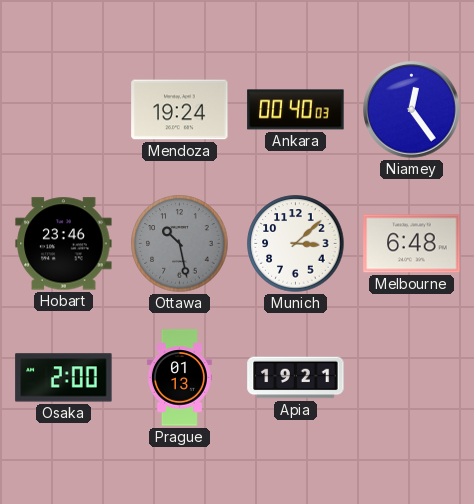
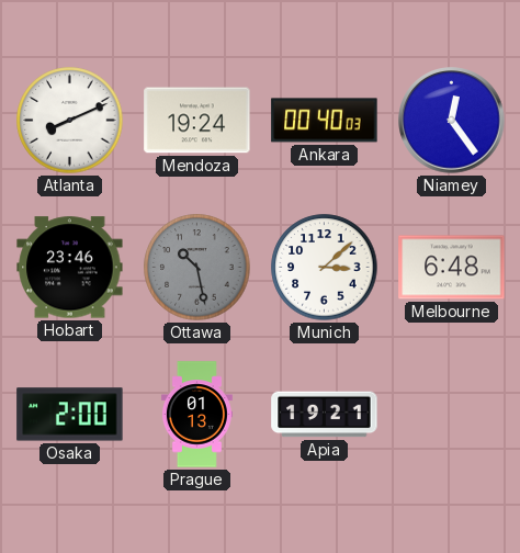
Atlanta: none -> 8:11 (70, 121)
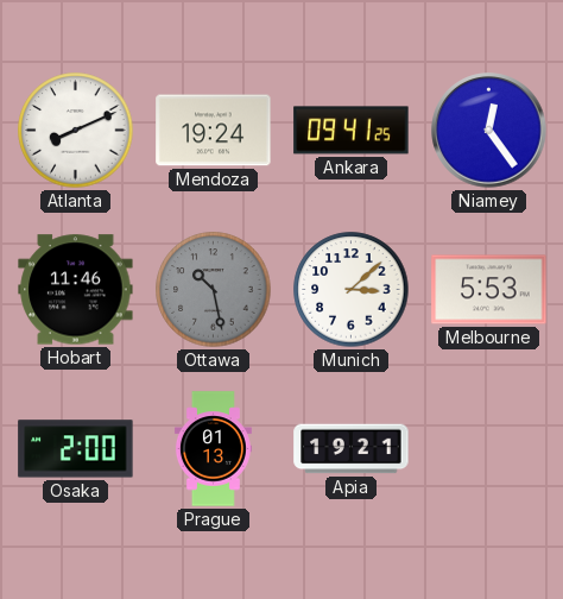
Ankara: 00:40 -> 09:41 (352, 131)
Hobart: 23:46 -> 11:46 (76, 290)
Melbourne: 6:48 -> 5:53 (489, 290)
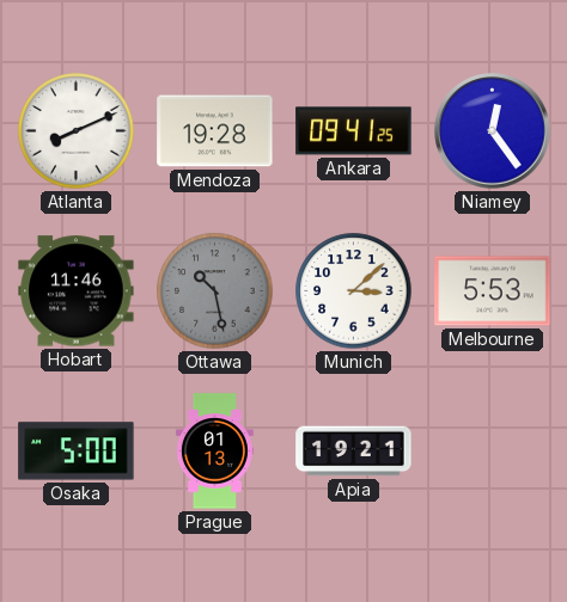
Mendoza: 19:24 -> 19:28 (215, 131)
Osaka: 2:00 -> 5:00 (77, 451)
